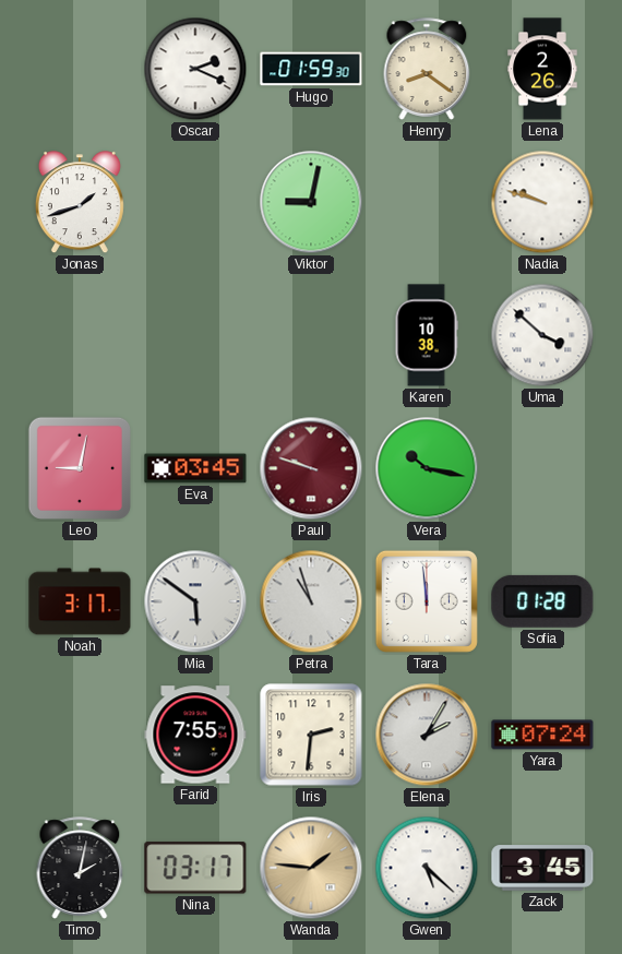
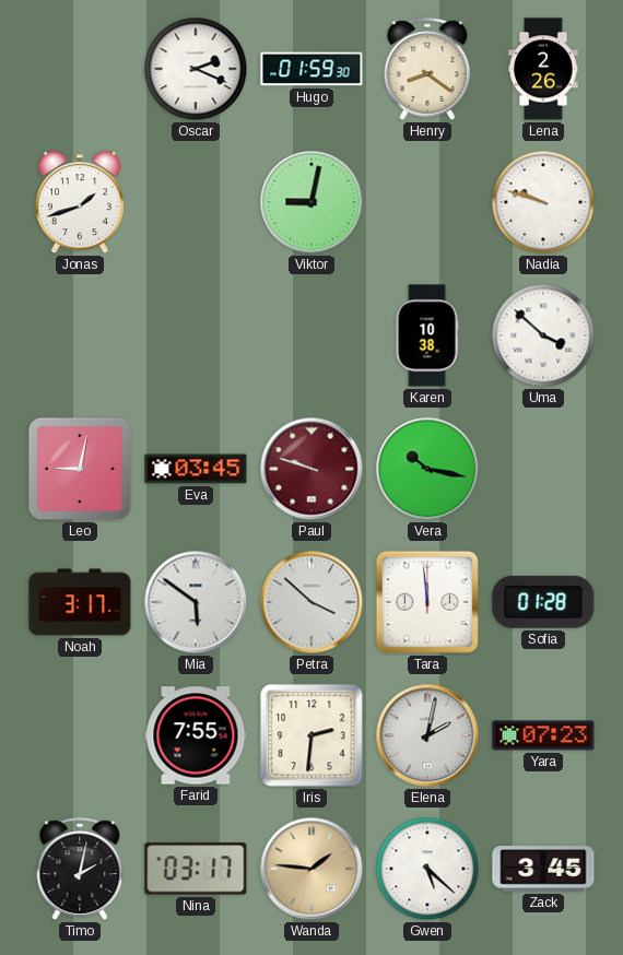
Petra: 10:57 -> 3:52 (311, 602)
Elena: 2:05 -> 2:02 (427, 735)
Yara: 07:24 -> 07:23 (543, 735)
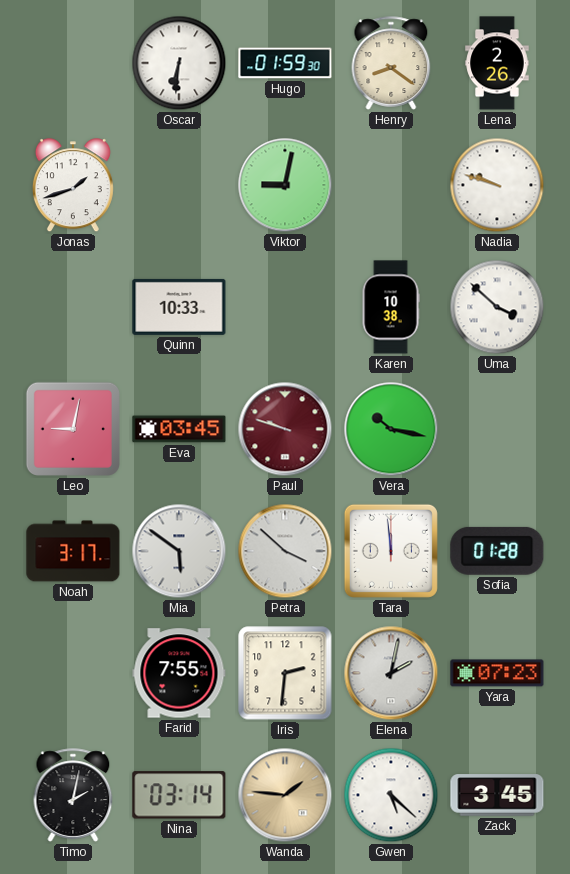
Oscar: 2:19 -> 6:31 (179, 63)
Quinn: none -> 10:33 (179, 307)
Nina: 03:17 -> 03:14 (179, 795)
